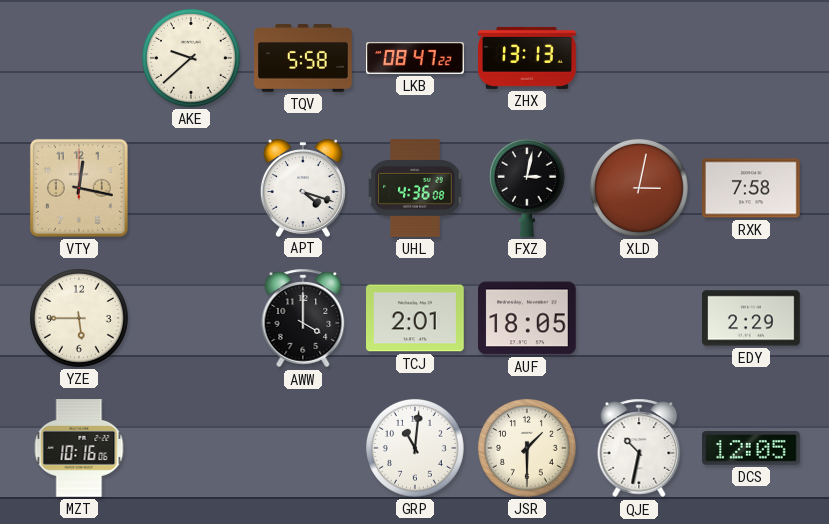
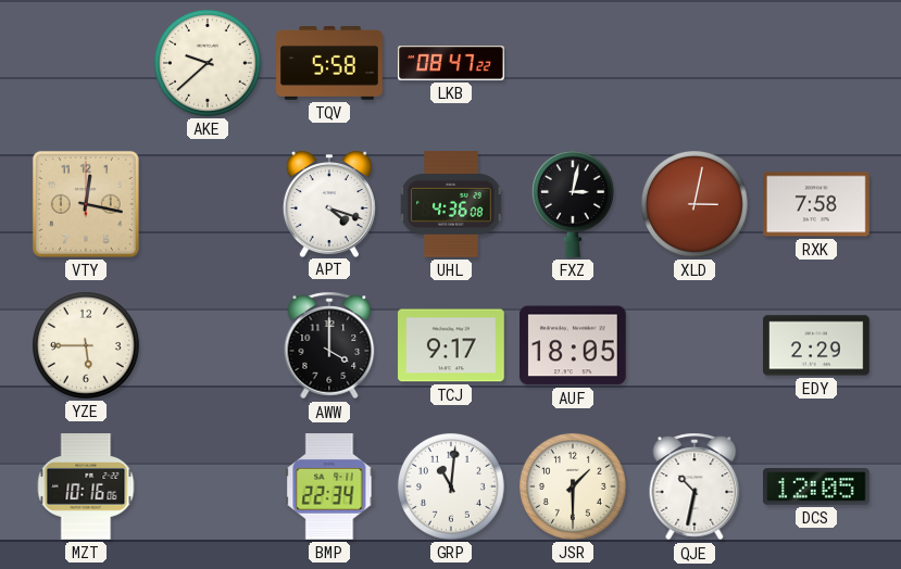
ZHX: 13:13 -> none (528, 58)
TCJ: 2:01 -> 9:17 (452, 345)
BMP: none -> 22:34 (329, 488)
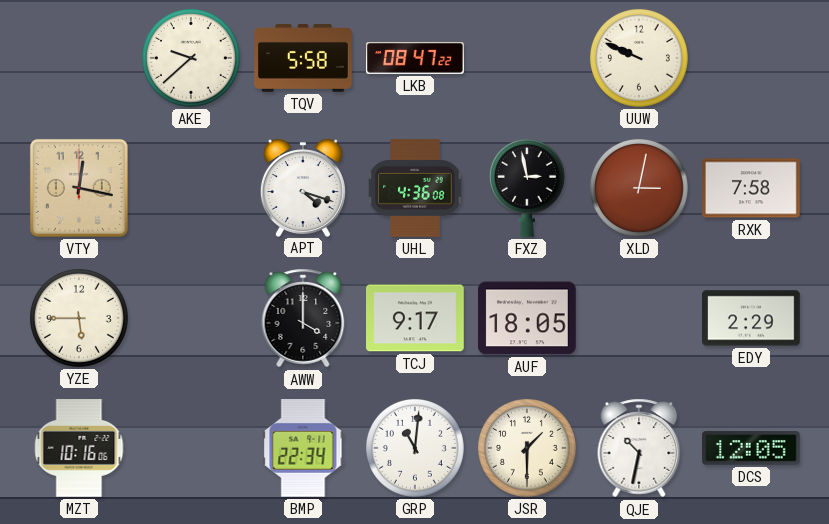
UUW: none -> 9:49 (639, 58)
FXZ: 3:02 -> 2:58 (527, 188)
